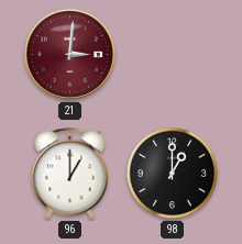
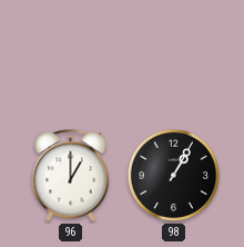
21: 3:01 -> none (69, 54)
98: 1:00 -> 1:05 (173, 175)
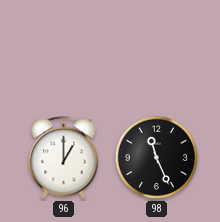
98: 1:05 -> 11:26 (156, 157)
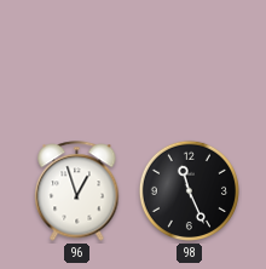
96: 1:00 -> 12:57 (77, 191)
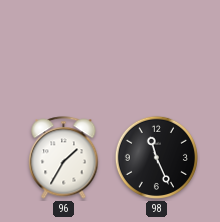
96: 12:57 -> 1:35 (64, 158)
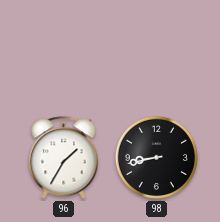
98: 11:26 -> 8:43 (156, 157)
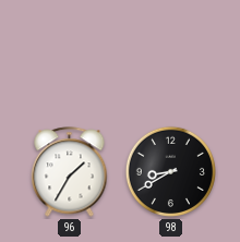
98: 8:43 -> 8:40 (170, 171)
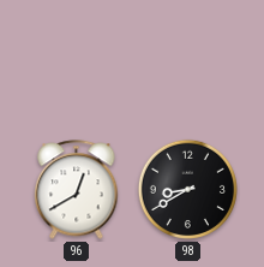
96: 1:35 -> 12:40 (77, 190)
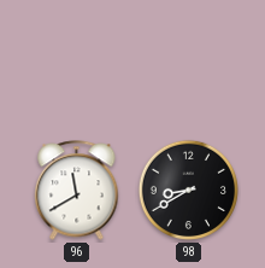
96: 12:40 -> 11:40 (77, 191)
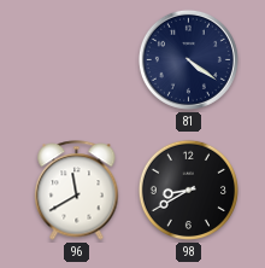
81: none -> 4:21 (188, 59)
